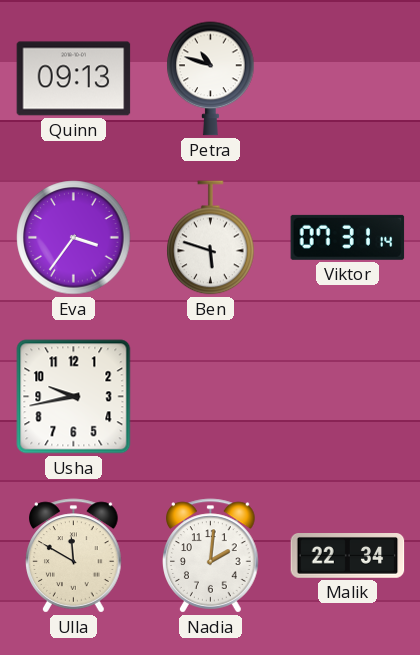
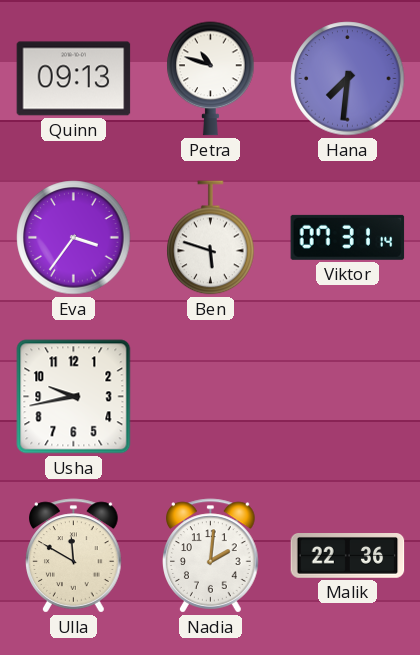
Hana: none -> 7:31 (348, 79)
Malik: 22:34 -> 22:36 (348, 556)
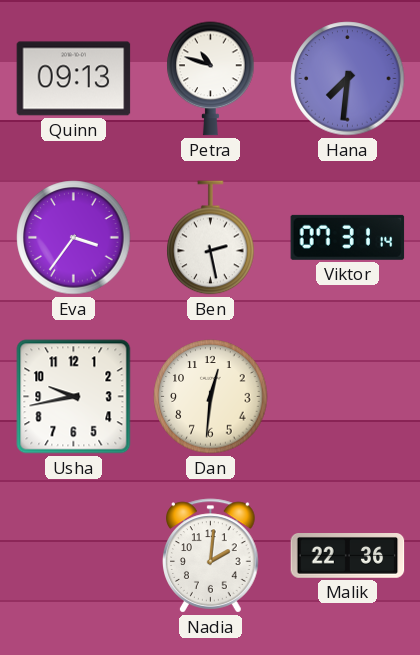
Ben: 5:48 -> 2:28 (211, 238)
Dan: none -> 12:31 (211, 397)
Ulla: 11:50 -> none (74, 556)
